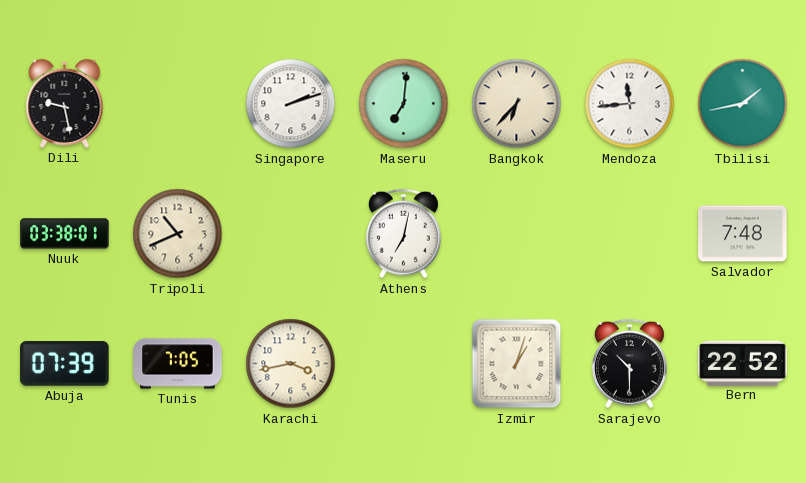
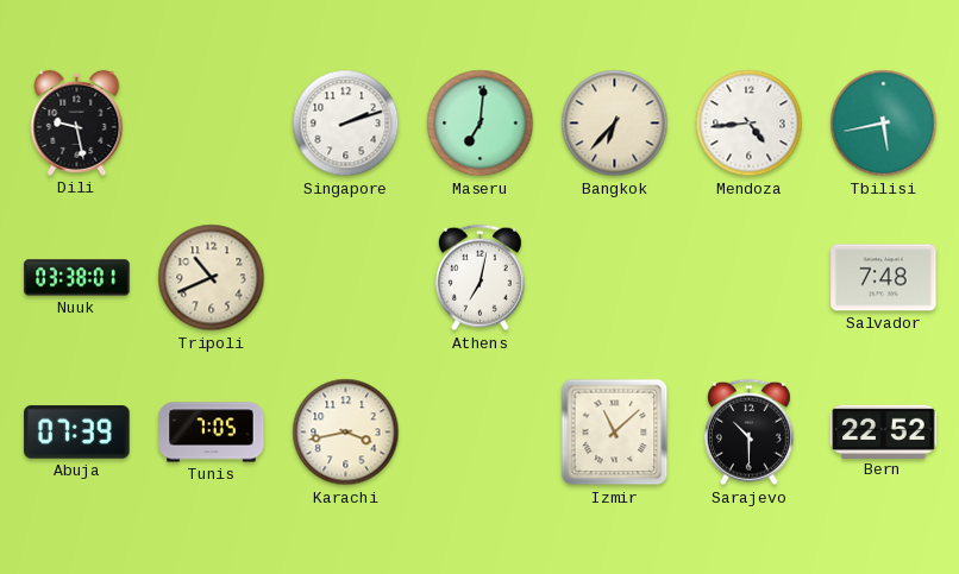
Mendoza: 11:44 -> 4:44 (750, 124)
Tbilisi: 1:43 -> 5:43 (884, 124)
Izmir: 1:03 -> 11:08 (615, 433)
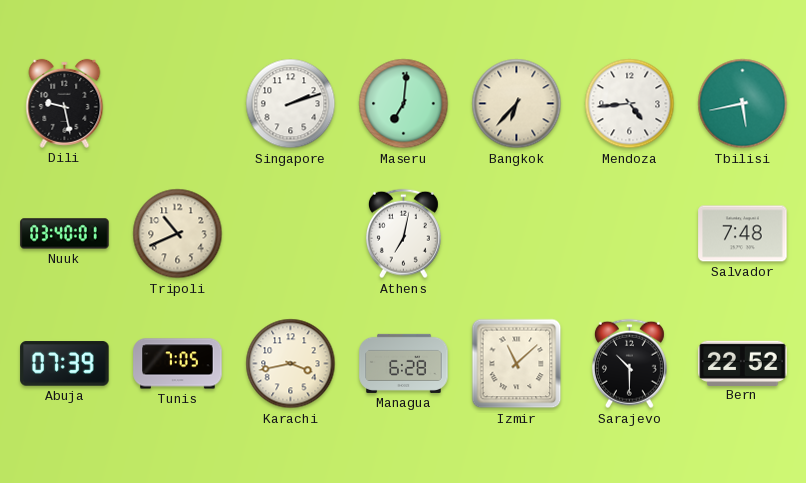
Nuuk: 03:38 -> 03:40 (65, 234)
Managua: none -> 6:28 (404, 363)
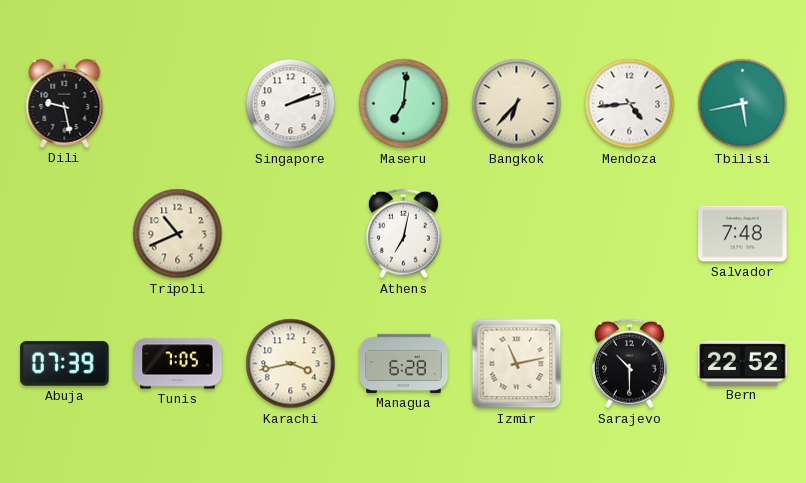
Nuuk: 03:40 -> none (65, 234)
Izmir: 11:08 -> 11:13 (517, 364)
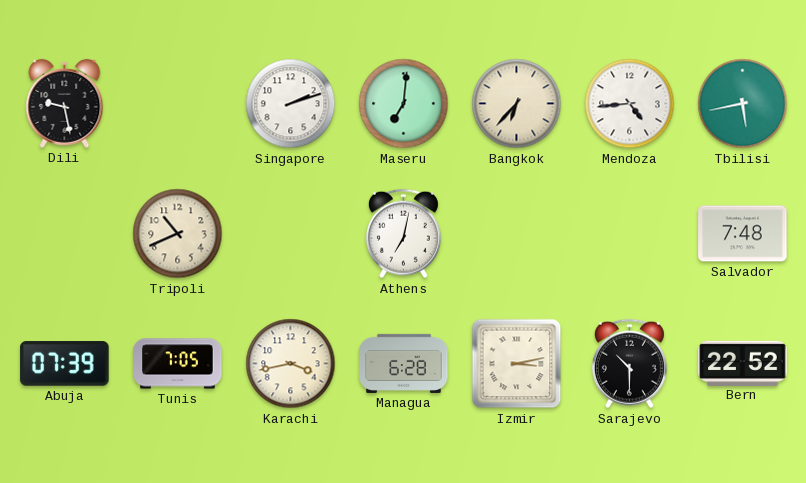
Izmir: 11:13 -> 3:13 (517, 364)
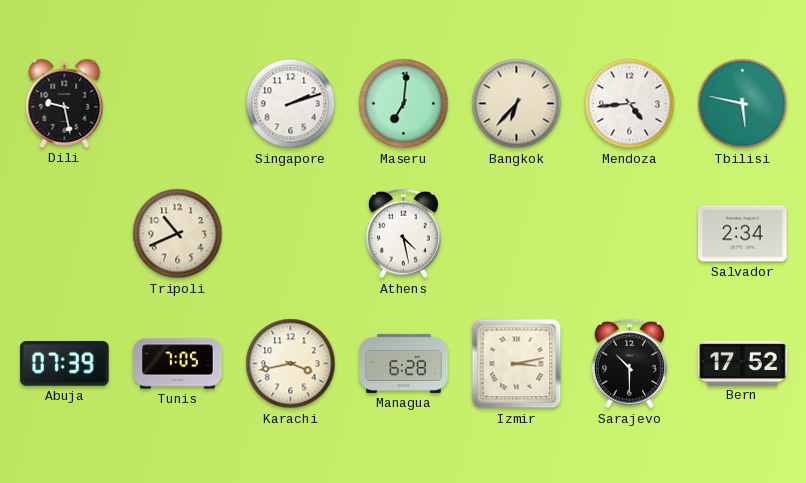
Tbilisi: 5:43 -> 5:47 (743, 104)
Athens: 7:02 -> 4:28 (403, 234)
Salvador: 7:48 -> 2:34 (743, 234)
Bern: 22:52 -> 17:52 (743, 363)
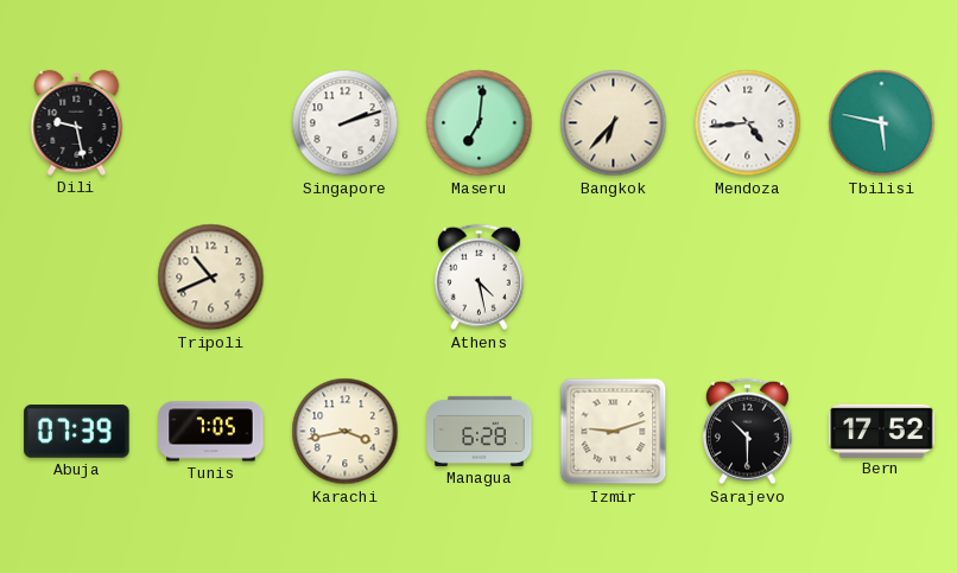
Salvador: 2:34 -> none (743, 234)
Izmir: 3:13 -> 9:12 (614, 432)
